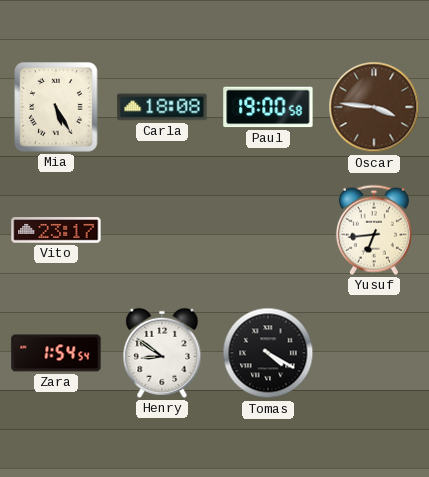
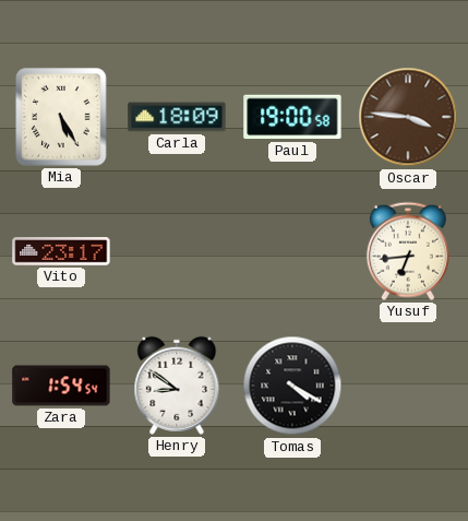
Carla: 18:08 -> 18:09 (177, 117)
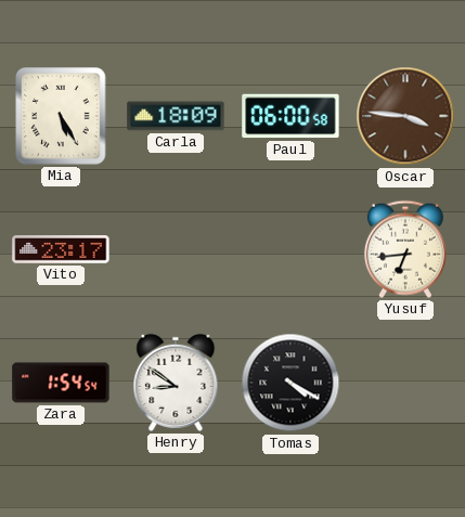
Paul: 19:00 -> 06:00 (290, 116)
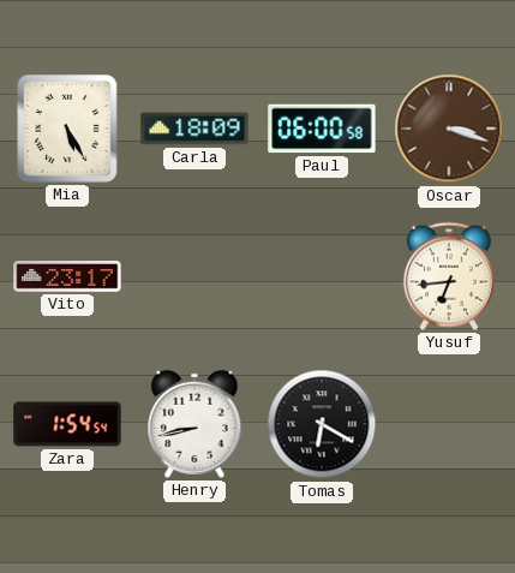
Oscar: 3:46 -> 3:18 (449, 129)
Henry: 8:51 -> 8:43 (194, 424)
Tomas: 4:20 -> 6:20 (322, 424)
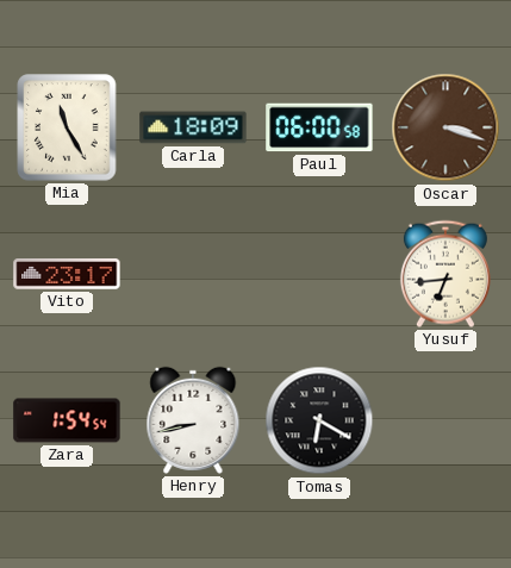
Mia: 5:25 -> 11:25 (67, 127)
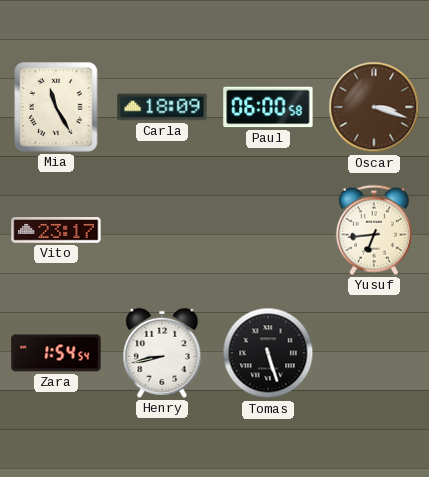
Tomas: 6:20 -> 5:27 (268, 353)
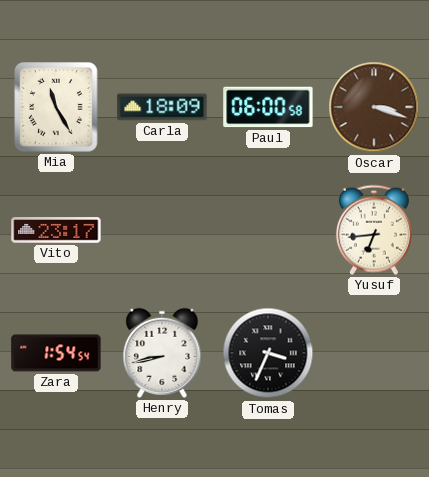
Tomas: 5:27 -> 3:34 (268, 353)
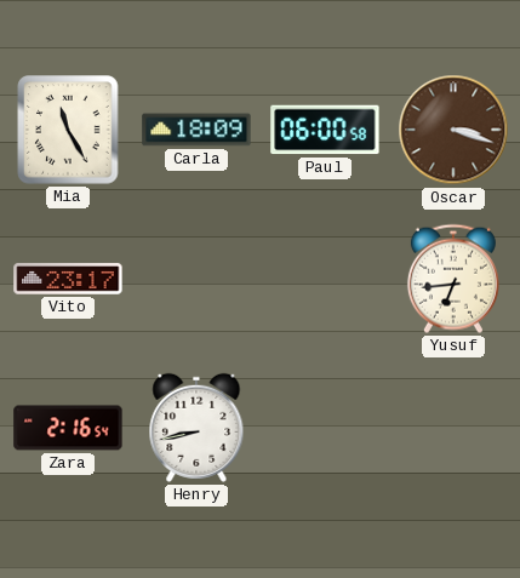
Zara: 1:54 -> 2:16 (68, 428)
Tomas: 3:34 -> none (268, 353)
